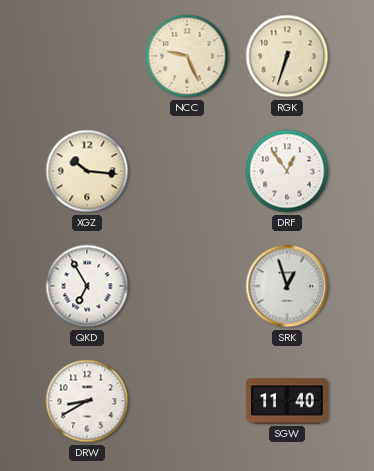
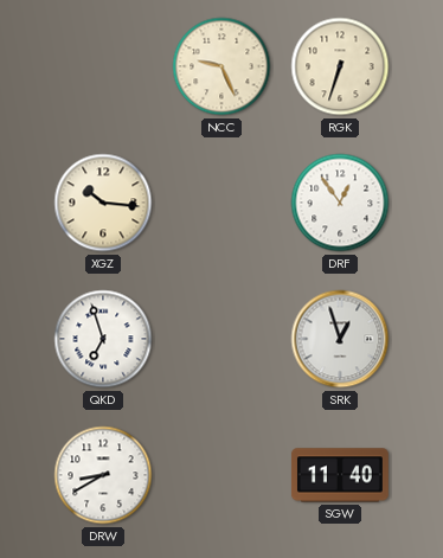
QKD: 6:55 -> 6:57 (103, 339)
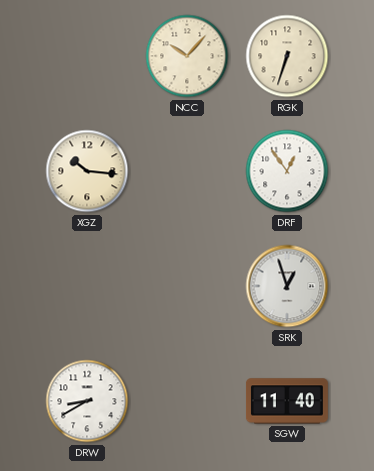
NCC: 9:26 -> 10:07 (187, 56)
QKD: 6:57 -> none (103, 339)
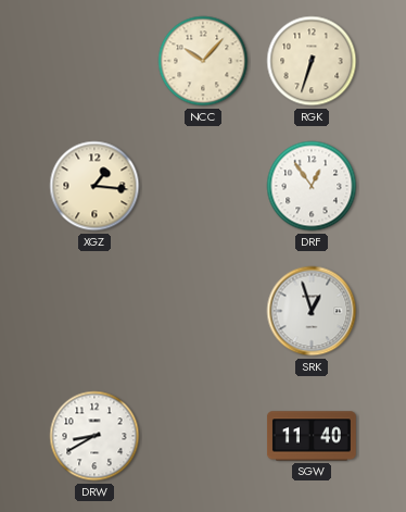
XGZ: 10:16 -> 1:16 (94, 186)
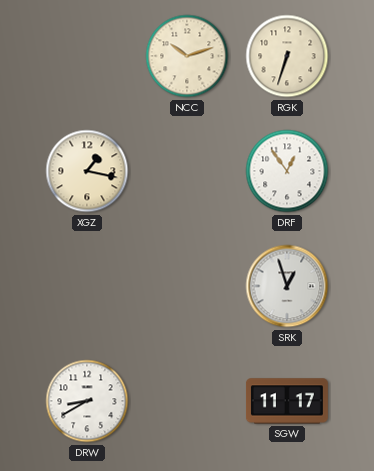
NCC: 10:07 -> 10:12 (187, 56)
XGZ: 1:16 -> 1:17 (87, 171)
SGW: 11:40 -> 11:17 (287, 401)
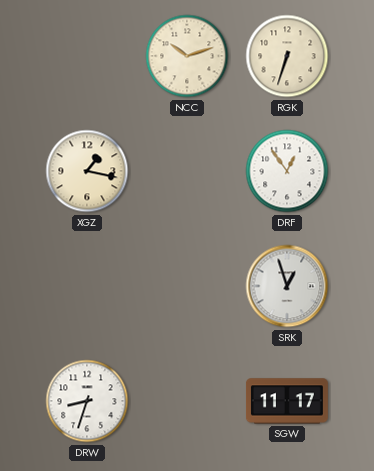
DRW: 8:40 -> 8:33 (87, 401)
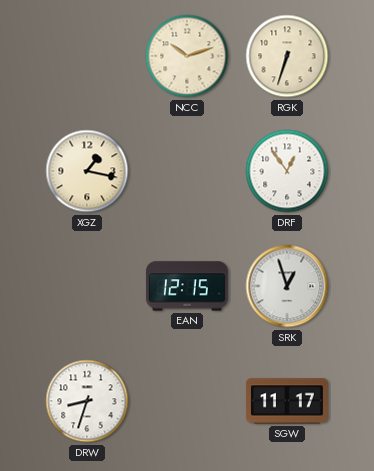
EAN: none -> 12:15 (187, 286)
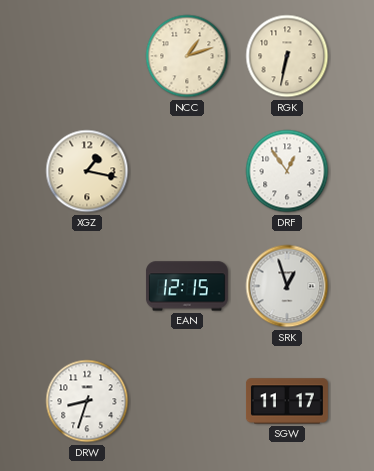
NCC: 10:12 -> 1:12 (187, 56)
RGK: 6:33 -> 6:32 (287, 56)
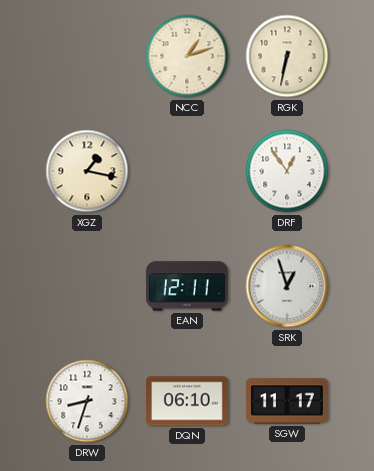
EAN: 12:15 -> 12:11 (187, 286)
DQN: none -> 06:10 (187, 401)
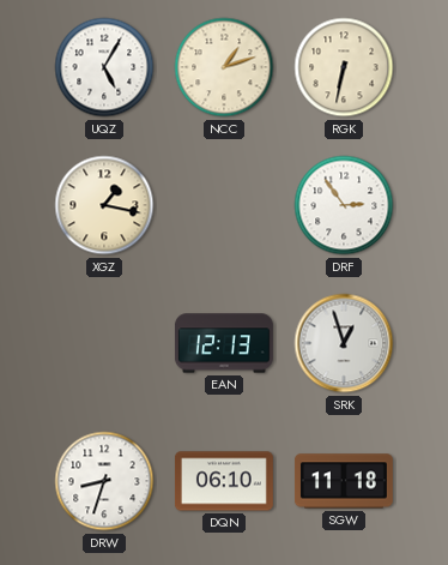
UQZ: none -> 5:05 (104, 67)
DRF: 12:54 -> 2:54 (344, 205)
EAN: 12:11 -> 12:13 (224, 343)
SGW: 11:17 -> 11:18 (344, 481)
